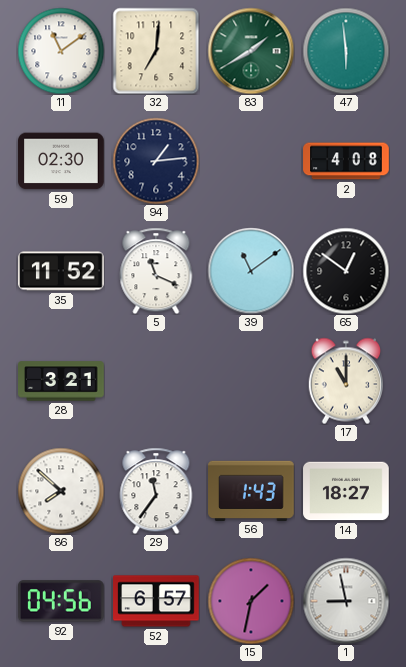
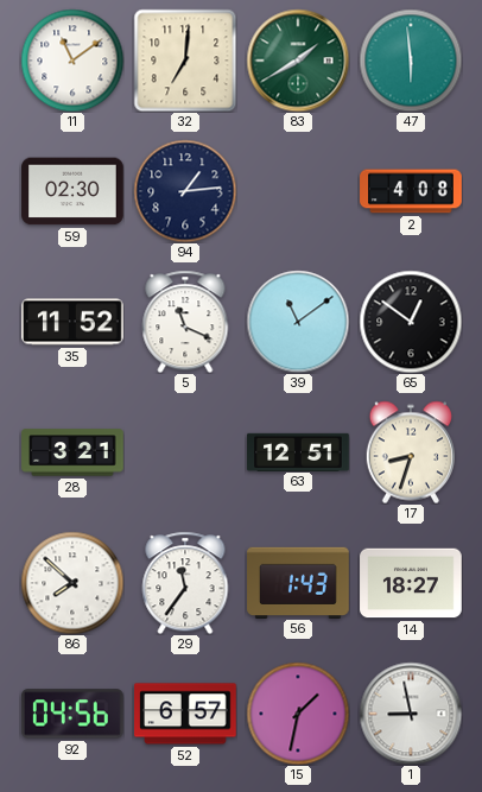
63: none -> 12:51 (298, 451)
17: 11:00 -> 8:33 (410, 452)
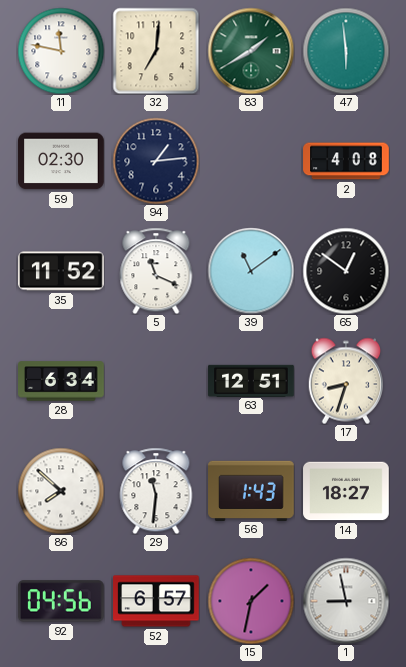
11: 11:09 -> 11:47 (61, 51)
28: 3:21 -> 6:34 (61, 381)
29: 11:36 -> 11:31 (156, 491)
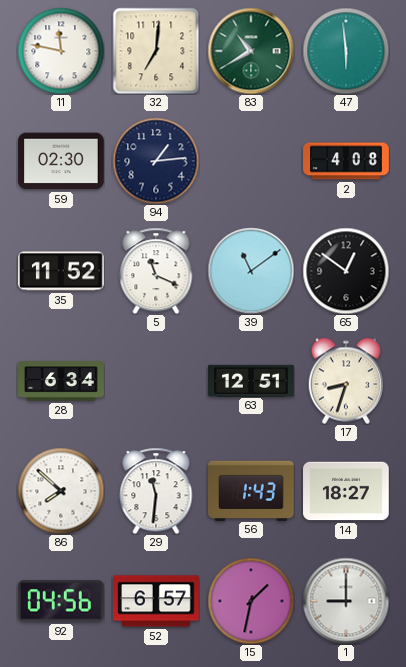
83: 1:40 -> 10:40 (251, 51)
1: 8:58 -> 9:00 (346, 601)
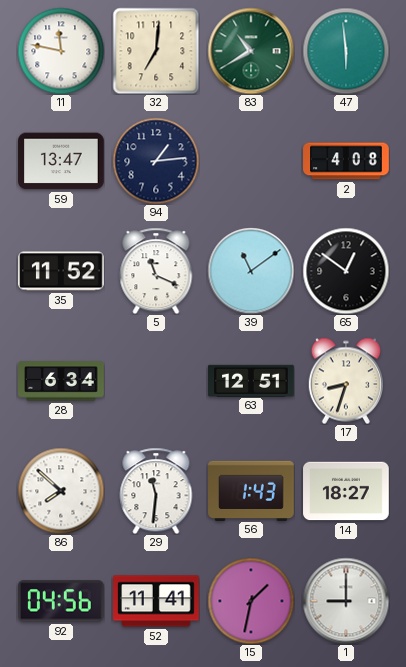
59: 02:30 -> 13:47 (61, 161)
52: 6:57 -> 11:41 (156, 601)
